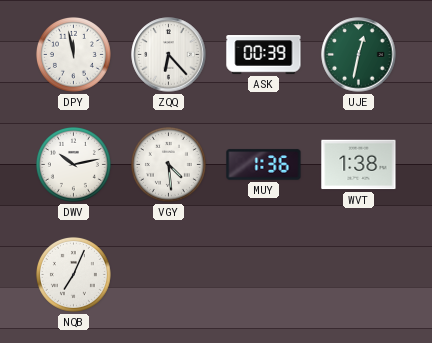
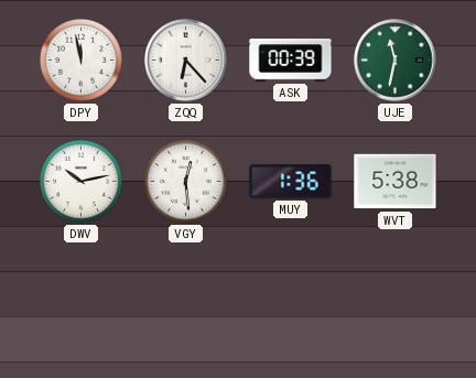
UJE: 12:32 -> 11:32 (396, 61)
VGY: 4:29 -> 12:29 (185, 181)
WVT: 1:38 -> 5:38 (396, 182)
NQB: 7:04 -> none (73, 274)
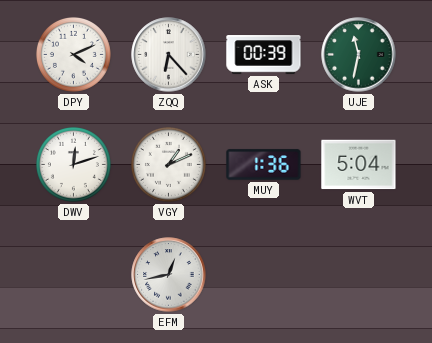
DPY: 11:58 -> 4:11 (73, 54)
DWV: 10:13 -> 12:12 (73, 164)
VGY: 12:29 -> 1:11 (168, 164)
WVT: 5:38 -> 5:04 (359, 165)
EFM: none -> 12:43 (169, 275)
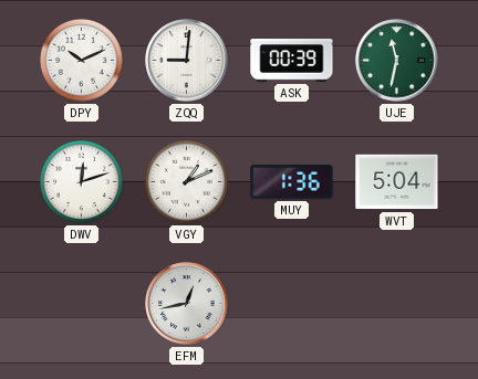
DPY: 4:11 -> 10:11 (81, 60)
ZQQ: 6:23 -> 9:01 (187, 61)
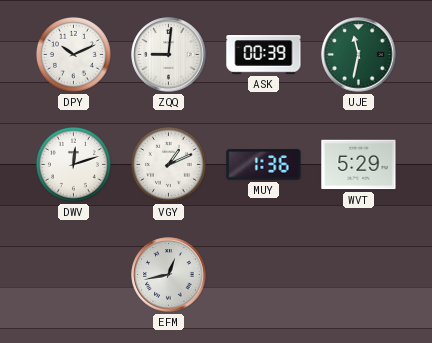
WVT: 5:04 -> 5:29 (359, 165)
